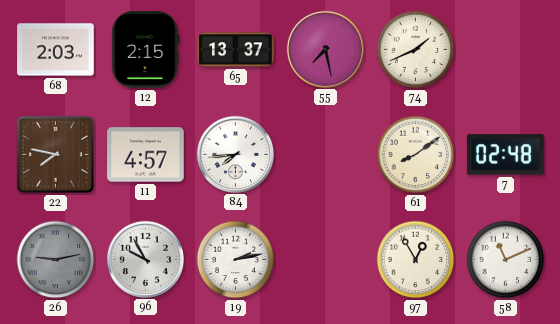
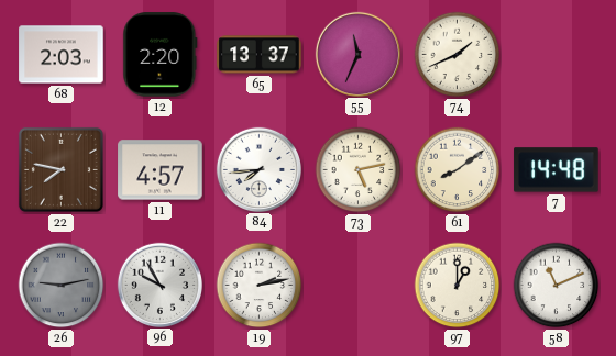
12: 2:15 -> 2:20 (161, 55)
55: 7:28 -> 11:34 (358, 54)
73: none -> 5:13 (359, 170)
7: 02:48 -> 14:48 (557, 170)
97: 12:55 -> 1:00 (458, 286)
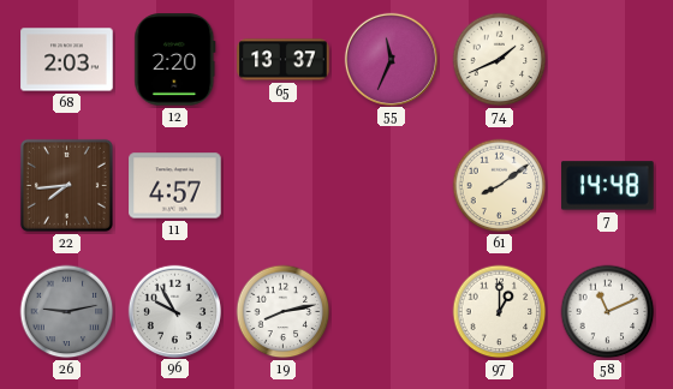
22: 7:47 -> 7:44 (66, 185)
84: 7:44 -> none (258, 169)
73: 5:13 -> none (359, 170)
19: 2:13 -> 8:13 (284, 312)
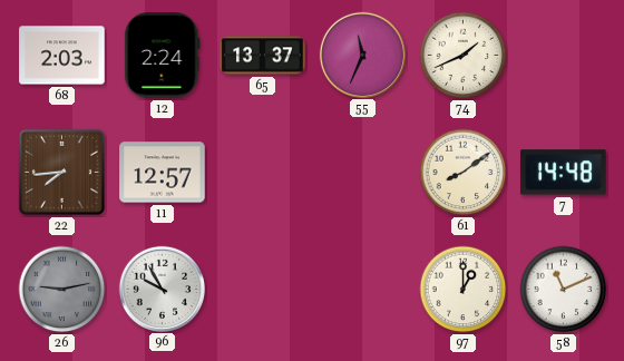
12: 2:20 -> 2:24 (163, 56)
11: 4:57 -> 12:57 (163, 173)
19: 8:13 -> none (284, 312)
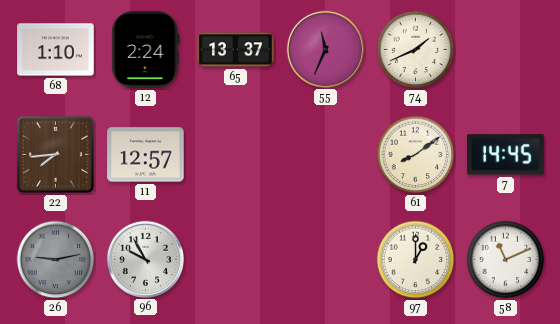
68: 2:03 -> 1:10 (56, 50)
7: 14:48 -> 14:45 (506, 155)
